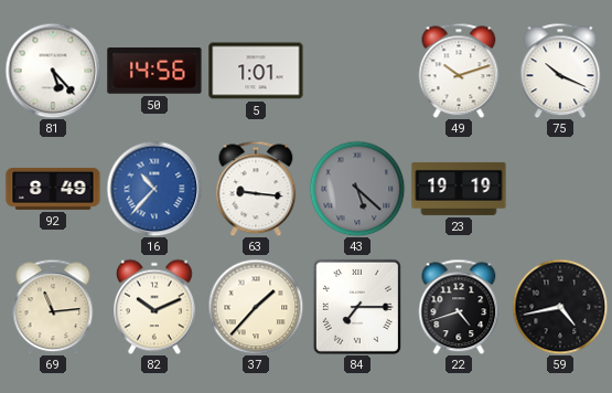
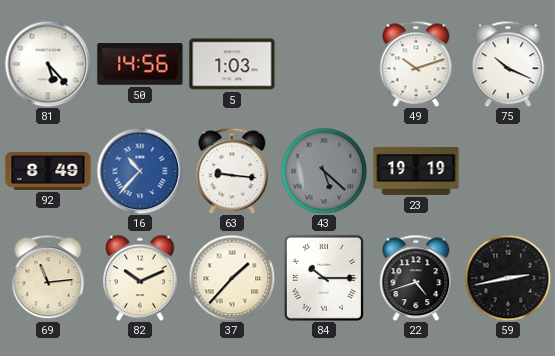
5: 1:01 -> 1:03 (232, 64)
84: 7:15 -> 10:15 (324, 278)
59: 4:43 -> 2:43 (508, 278)
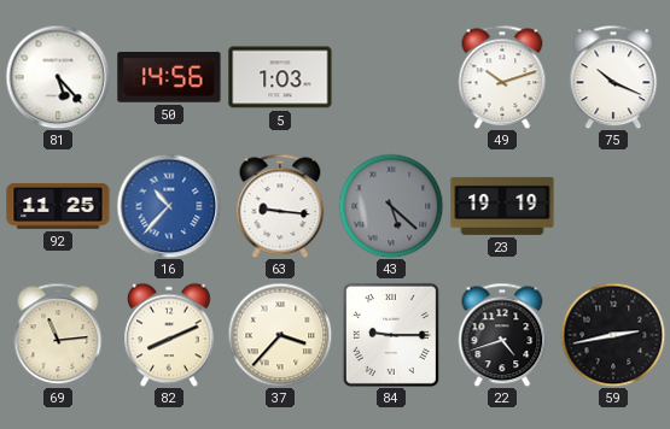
92: 8:49 -> 11:25 (58, 206)
82: 10:11 -> 8:11 (170, 335)
37: 1:37 -> 3:37 (280, 335)
84: 10:15 -> 9:15 (391, 335)
